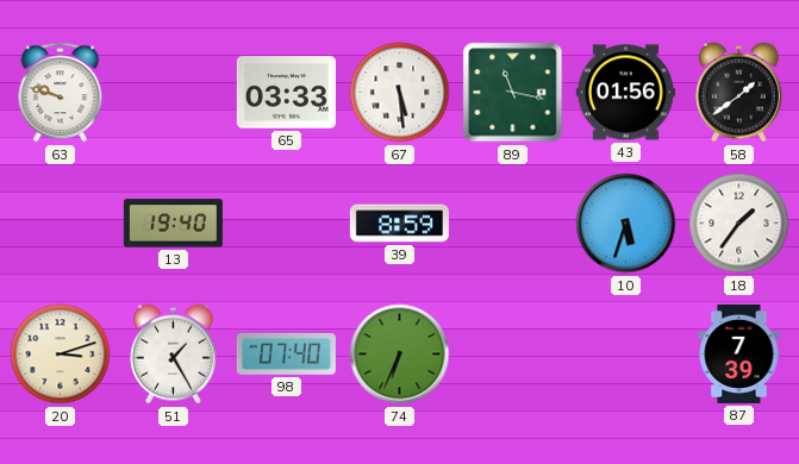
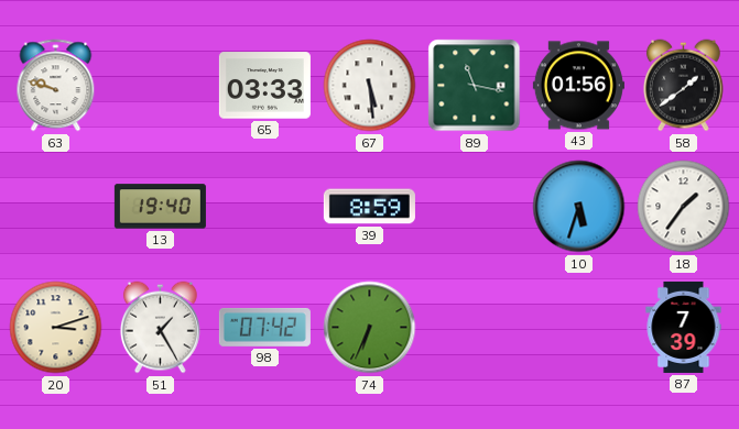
98: 07:40 -> 07:42 (264, 327)
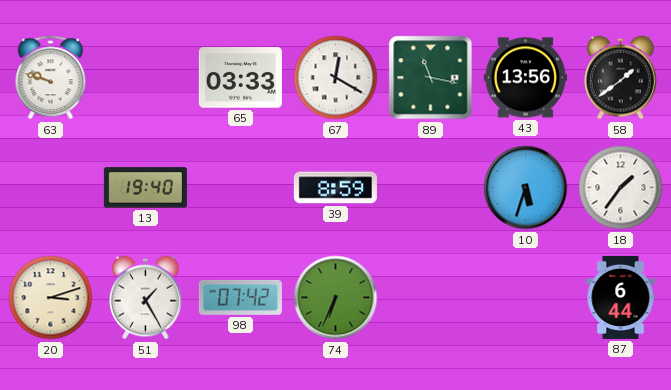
67: 5:29 -> 12:20 (336, 78)
43: 01:56 -> 13:56 (525, 78)
87: 7:39 -> 6:44 (621, 297)
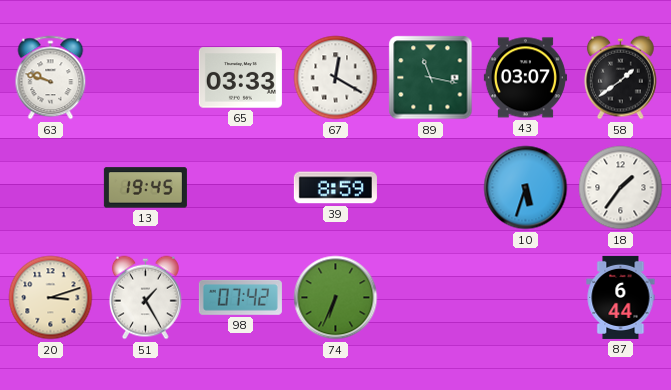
43: 13:56 -> 03:07 (525, 78)
13: 19:40 -> 19:45 (145, 188)
